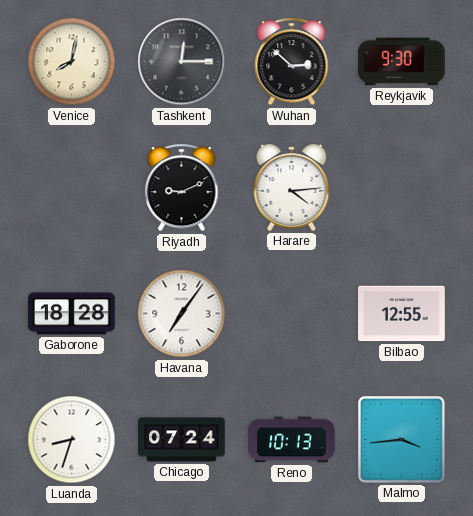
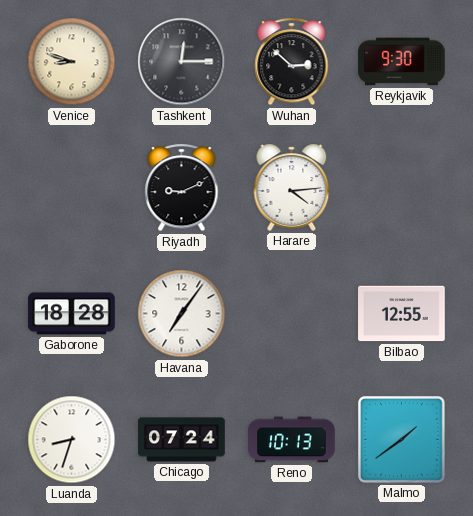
Venice: 8:02 -> 8:48 (72, 62)
Malmo: 3:44 -> 1:39 (401, 439)
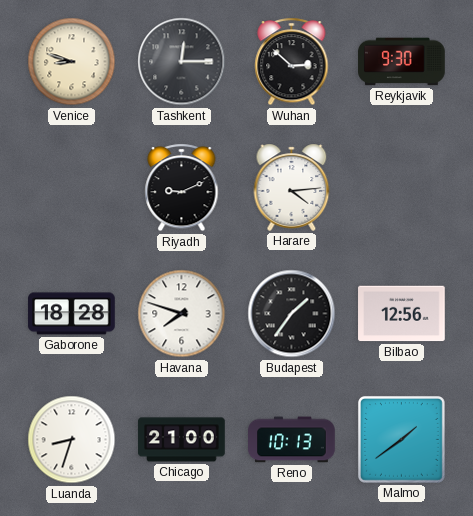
Havana: 7:06 -> 7:48 (182, 314)
Budapest: none -> 1:36 (292, 314)
Bilbao: 12:55 -> 12:56 (402, 314)
Chicago: 07:24 -> 21:00 (182, 440)
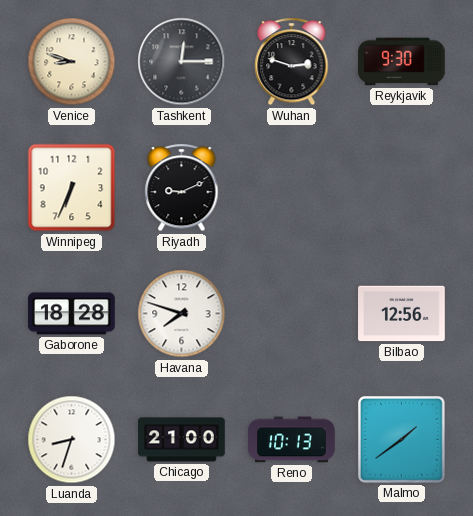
Wuhan: 2:52 -> 2:48 (292, 62)
Winnipeg: none -> 6:34 (72, 188)
Harare: 4:14 -> none (292, 187)
Budapest: 1:36 -> none (292, 314)
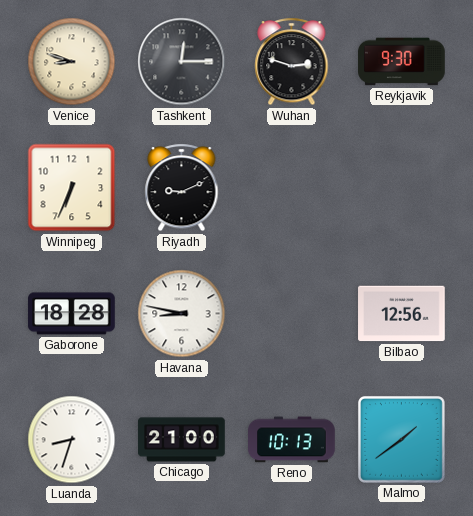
Havana: 7:48 -> 8:47 (182, 314)
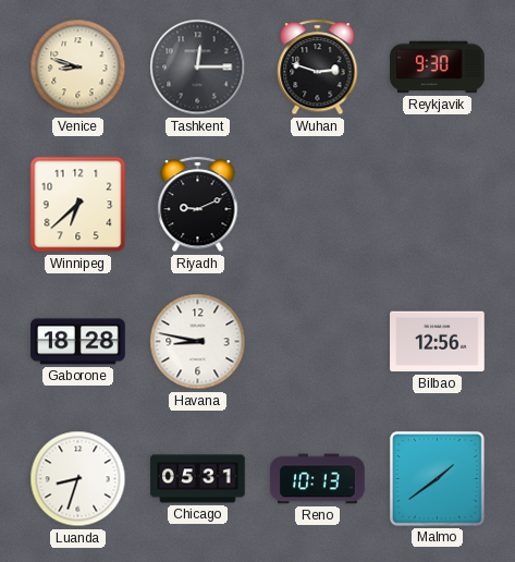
Winnipeg: 6:34 -> 6:38 (78, 205)
Chicago: 21:00 -> 05:31 (198, 479)
